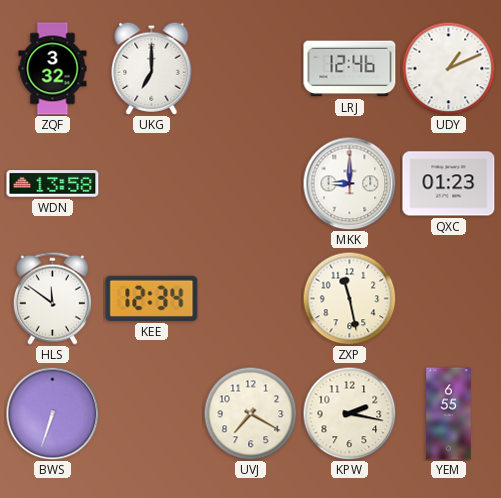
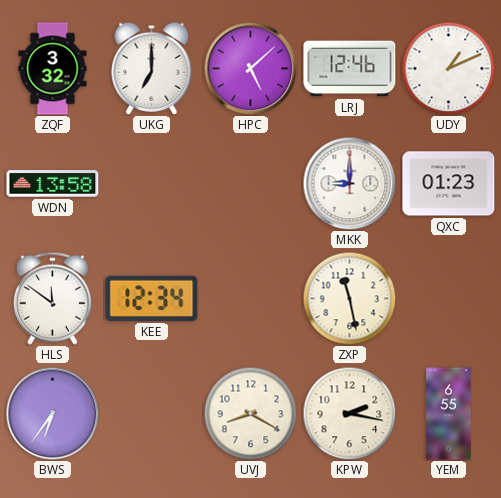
HPC: none -> 5:08 (250, 68)
BWS: 6:33 -> 6:36 (52, 413)
UVJ: 7:20 -> 8:20 (250, 413)
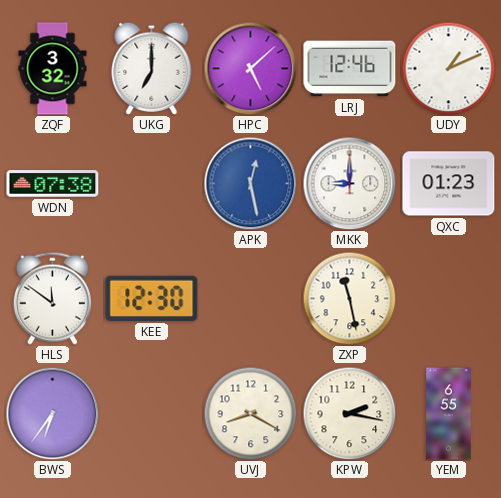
WDN: 13:58 -> 07:38 (53, 184)
APK: none -> 12:28 (250, 183)
KEE: 12:34 -> 12:30 (152, 298)
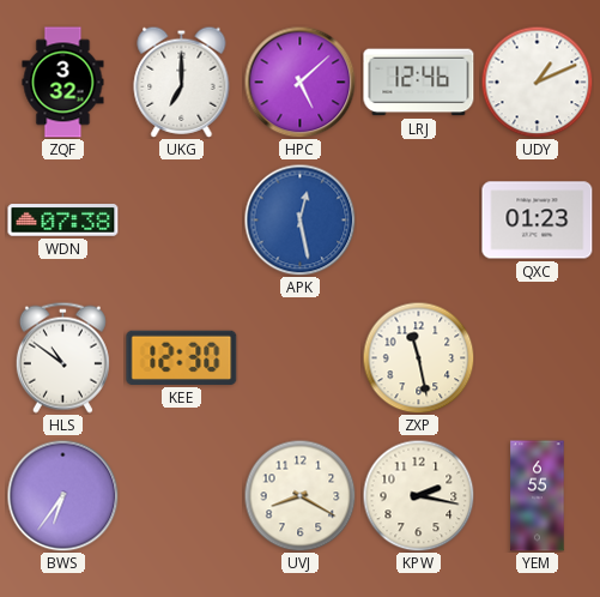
MKK: 9:00 -> none (349, 183)
HLS: 11:51 -> 10:51 (62, 357)
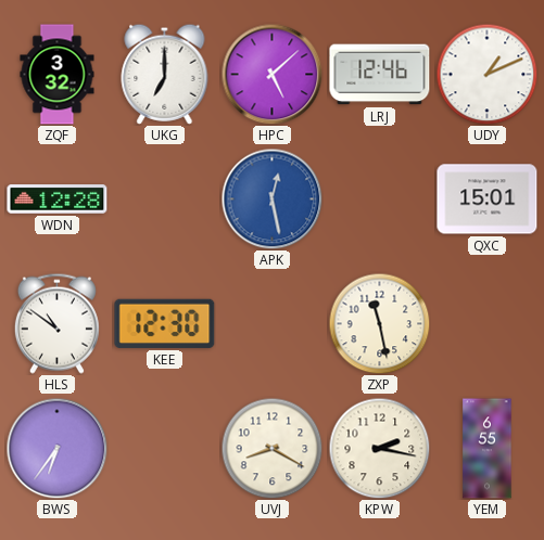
WDN: 07:38 -> 12:28 (58, 200)
QXC: 01:23 -> 15:01 (488, 200)
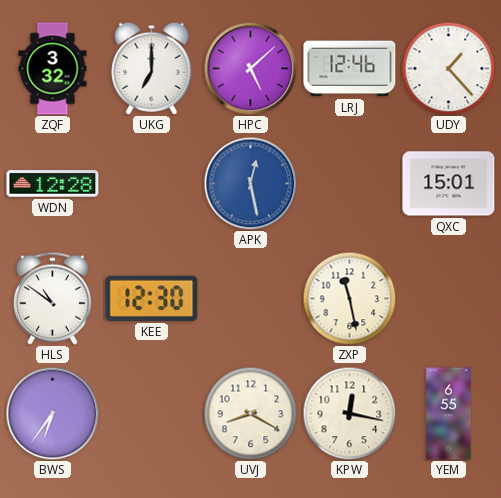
UDY: 1:11 -> 1:23 (448, 68)
KPW: 2:17 -> 12:17 (349, 413)
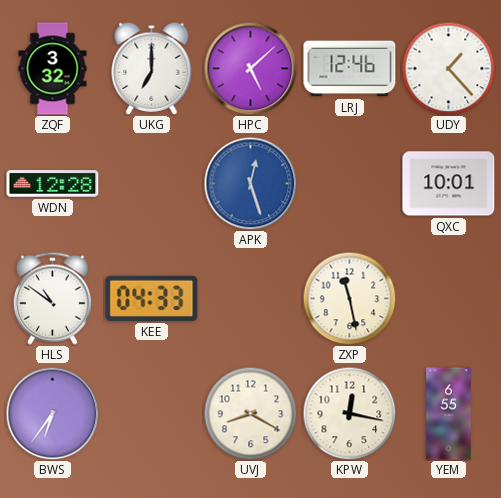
APK: 12:28 -> 12:27 (250, 183)
QXC: 15:01 -> 10:01 (449, 184)
KEE: 12:30 -> 04:33 (152, 298)
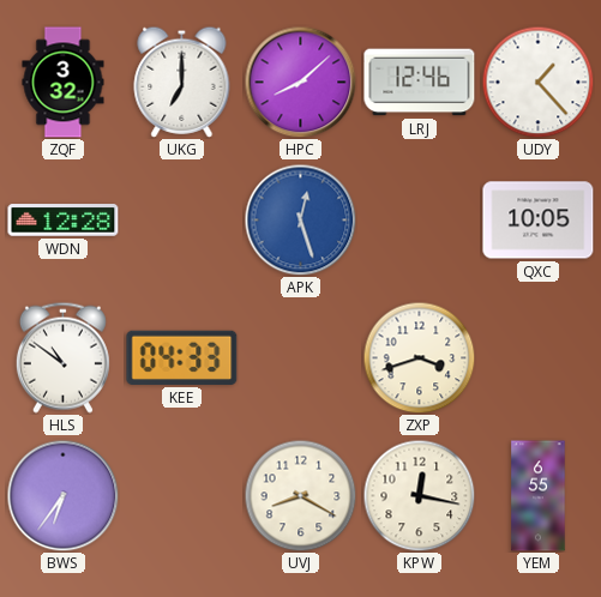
HPC: 5:08 -> 8:08 (300, 82)
QXC: 10:01 -> 10:05 (539, 221)
ZXP: 11:28 -> 3:42 (419, 357)
